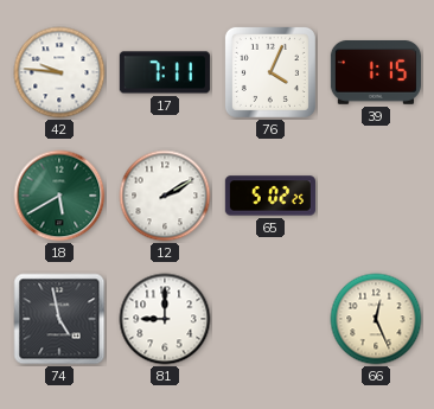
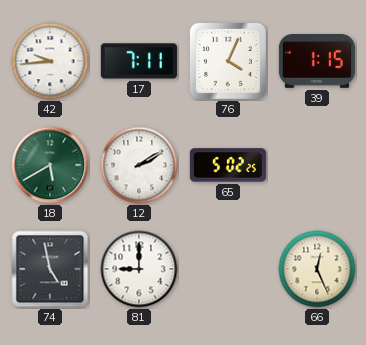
42: 9:46 -> 9:44 (50, 61)
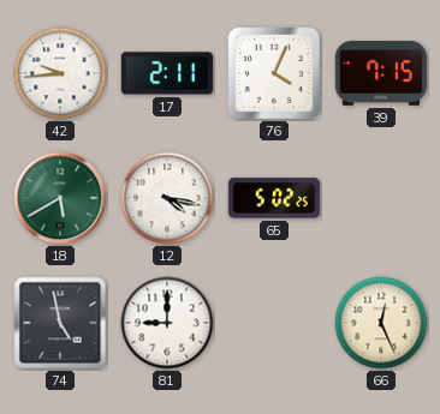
17: 7:11 -> 2:11 (167, 73)
39: 1:15 -> 7:15 (380, 74)
12: 2:10 -> 4:17 (167, 198)
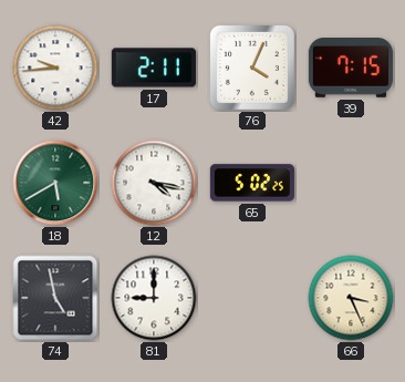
66: 12:26 -> 3:26 (351, 298)
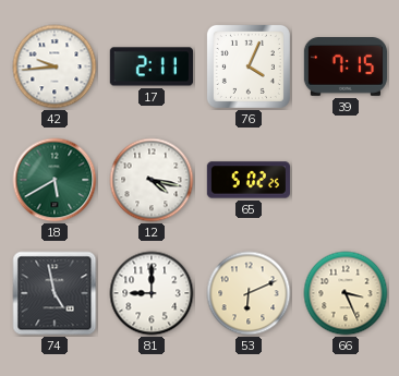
53: none -> 6:11 (249, 293)
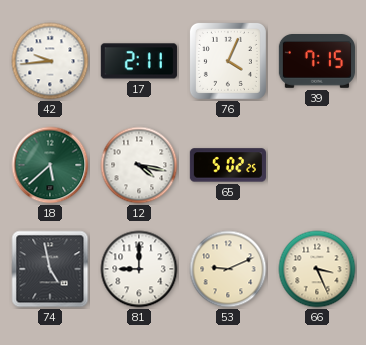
18: 5:40 -> 5:38 (50, 165)
53: 6:11 -> 9:11 (228, 269)
